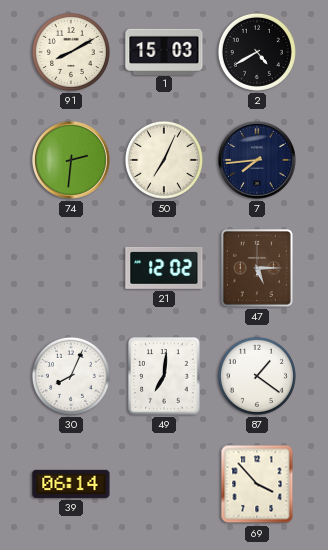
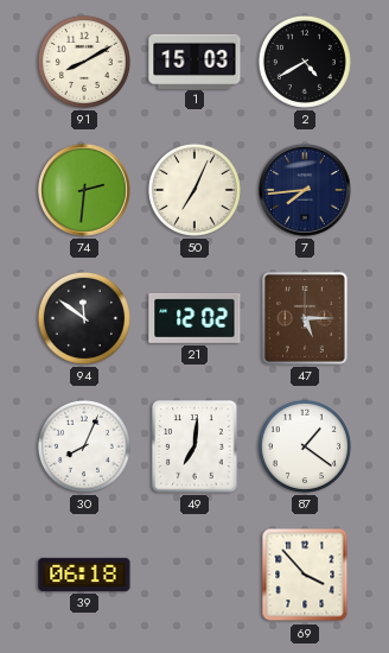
94: none -> 11:51 (84, 318)
39: 06:14 -> 06:18 (84, 575)
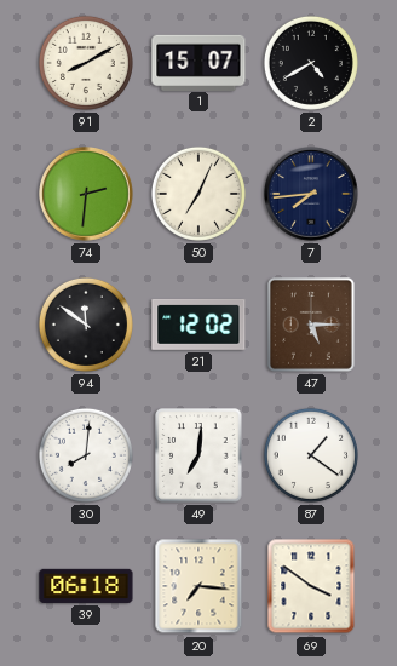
1: 15:03 -> 15:07 (198, 62)
30: 8:04 -> 8:01 (86, 455)
20: none -> 7:16 (198, 586)
69: 3:53 -> 3:51 (311, 586)
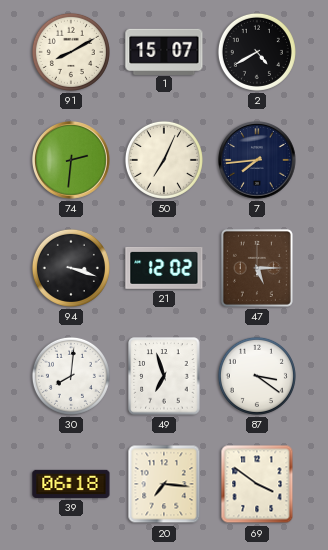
94: 11:51 -> 3:18 (71, 268)
49: 7:01 -> 6:57 (164, 376)
87: 1:21 -> 3:21 (257, 376)
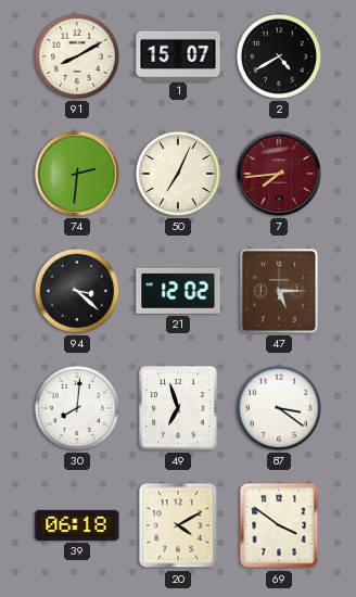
7 dial: navy -> burgundy (279, 174)
94: 3:18 -> 3:22 (77, 291)
20: 7:16 -> 4:10 (178, 525)
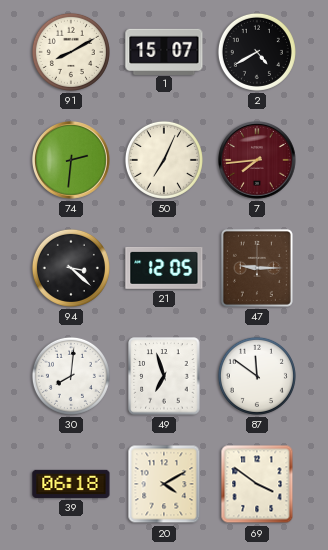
21: 12:02 -> 12:05 (164, 268)
47: 5:15 -> 9:15 (257, 268)
87: 3:21 -> 11:51 (257, 376)
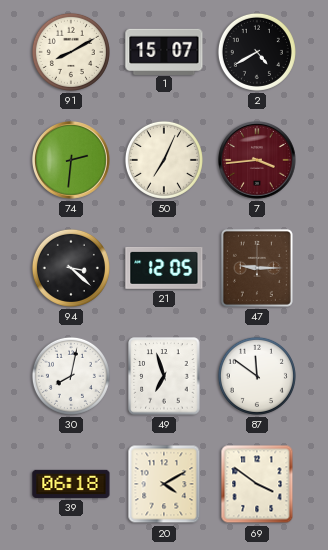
7: 7:44 -> 3:44 (257, 160)
30: 8:01 -> 8:02 (71, 376)
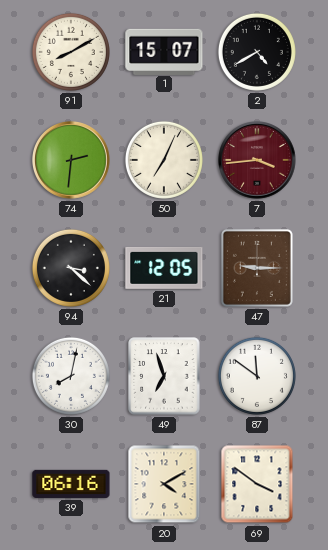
39: 06:18 -> 06:16 (71, 484)
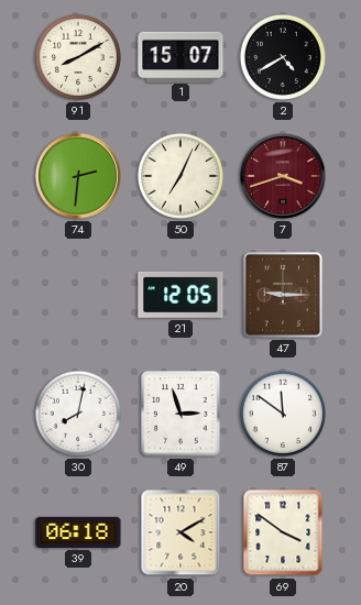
7: 3:44 -> 3:42 (283, 176)
94: 3:22 -> none (71, 268)
49: 6:57 -> 2:57 (180, 414)
39: 06:16 -> 06:18 (78, 532)
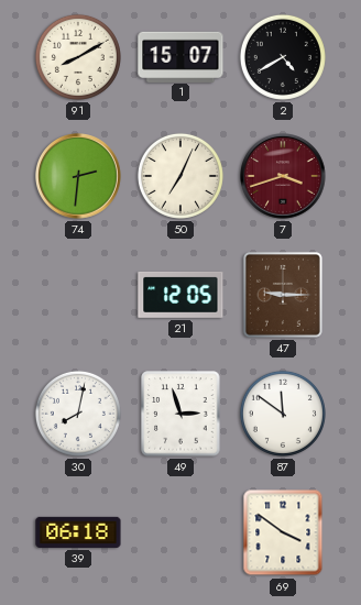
20: 4:10 -> none (180, 532)
